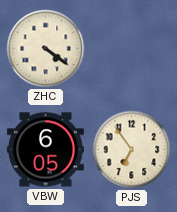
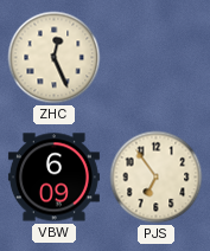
ZHC: 4:21 -> 12:26 (55, 58)
VBW: 6:05 -> 6:09 (53, 178)
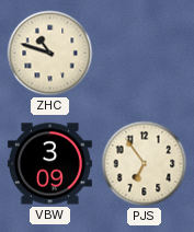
ZHC: 12:26 -> 10:48 (50, 54)
VBW: 6:09 -> 3:09 (49, 164)
